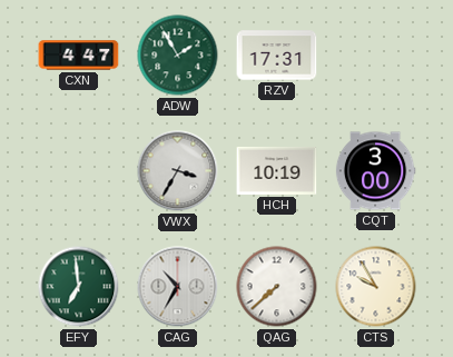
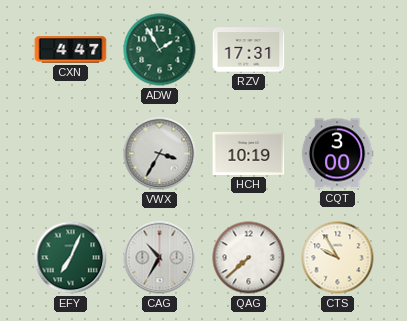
EFY: 6:59 -> 7:04 (71, 258)
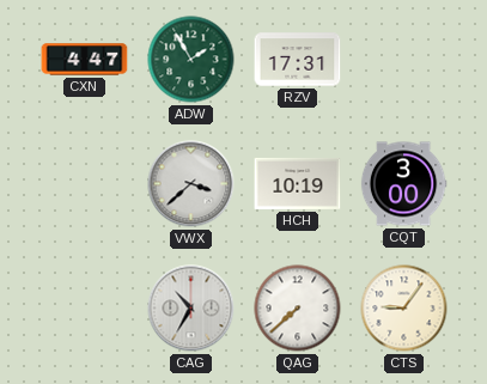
VWX: 3:35 -> 3:38 (191, 184)
EFY: 7:04 -> none (71, 258)
CTS: 9:55 -> 9:06 (404, 309)
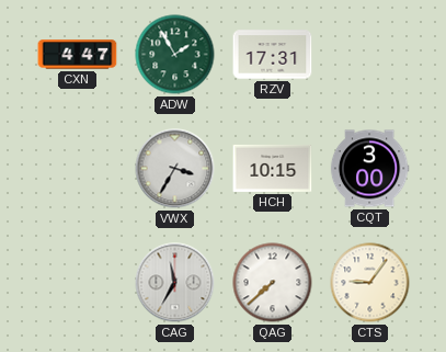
VWX: 3:38 -> 3:35 (175, 169)
HCH: 10:19 -> 10:15 (273, 168)
CAG: 10:35 -> 11:35 (175, 283)
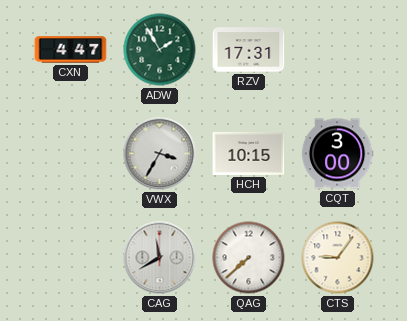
CAG: 11:35 -> 11:40 (160, 258)
